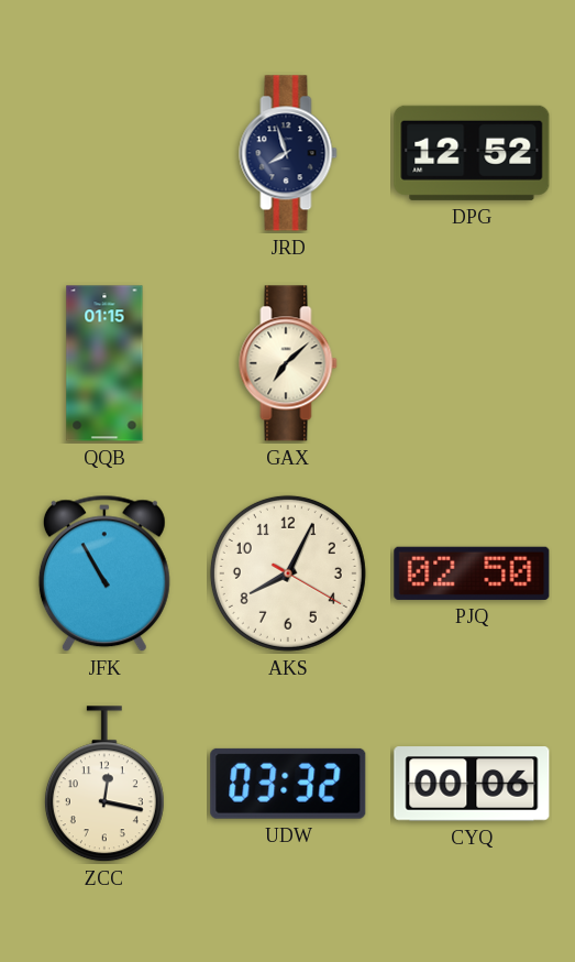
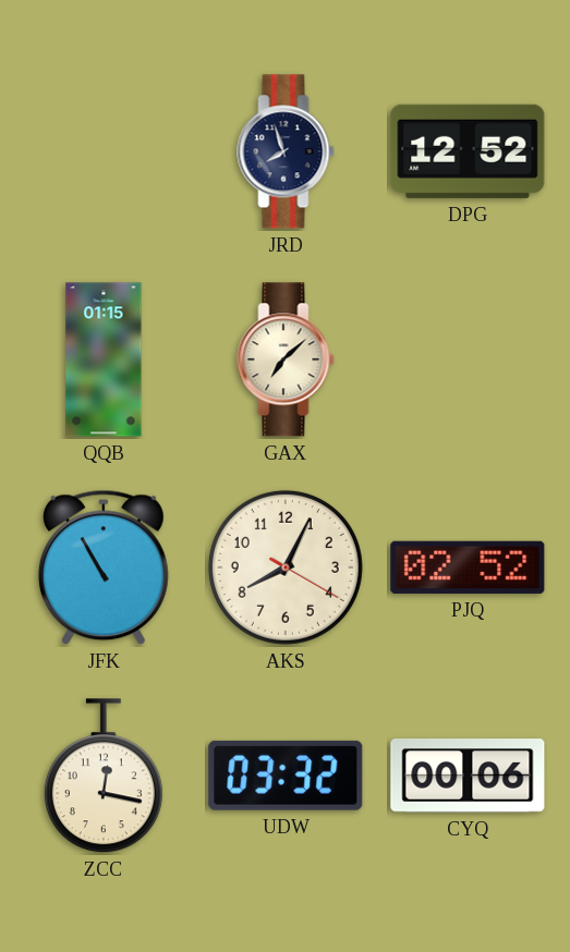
PJQ: 02:50 -> 02:52 (468, 567)
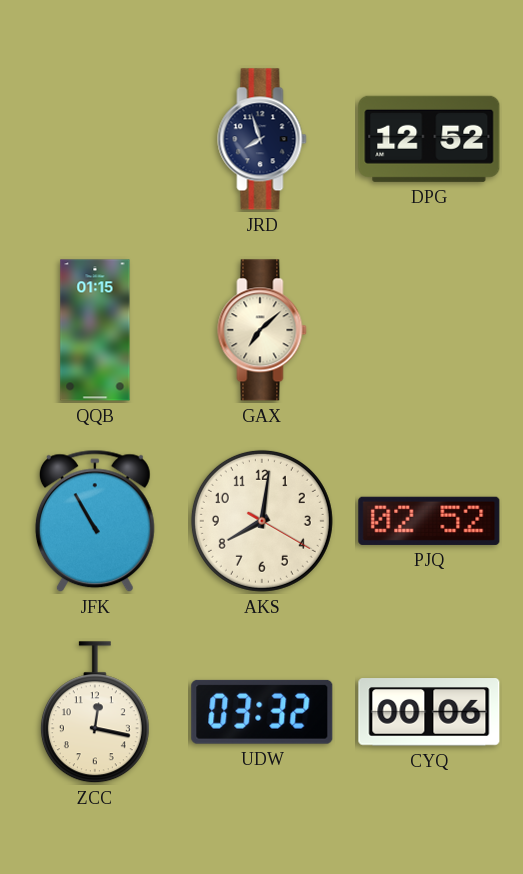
AKS: 8:04 -> 8:01 (262, 521)
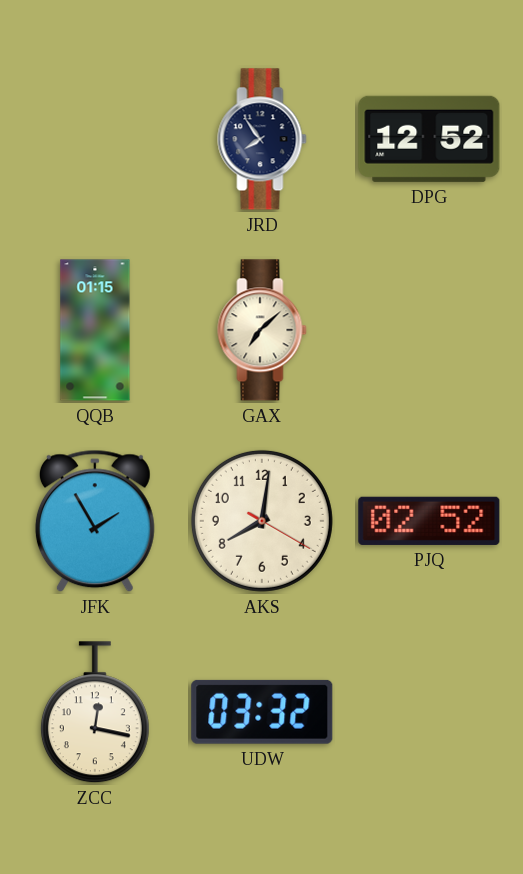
JRD: 7:57 -> 7:54 (262, 139)
JFK: 10:55 -> 1:55 (95, 521)
CYQ: 00:06 -> none (429, 712)
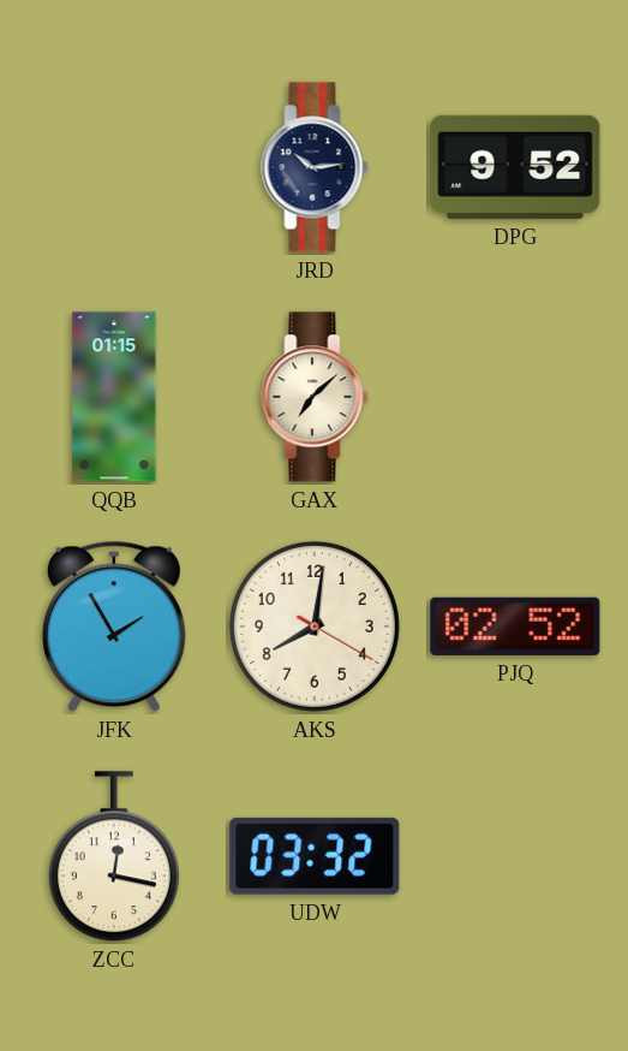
JRD: 7:54 -> 10:14 (315, 167)
DPG: 12:52 -> 9:52 (515, 167)
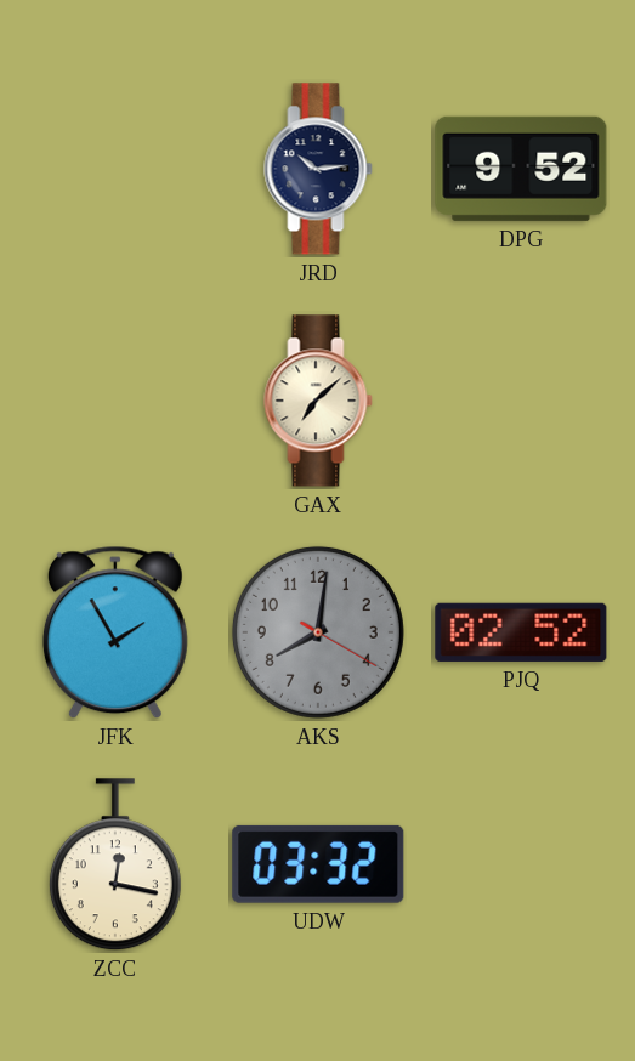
QQB: 01:15 -> none (114, 397)
AKS dial: cream -> grey (318, 632)
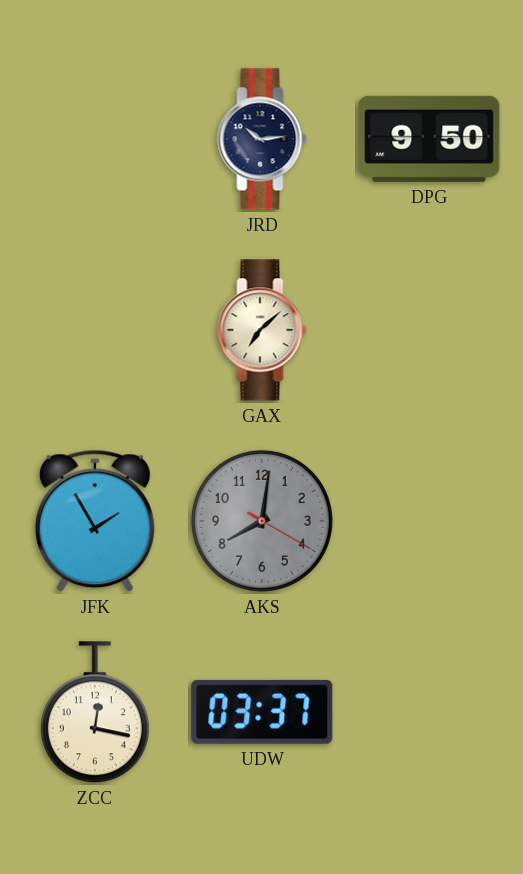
DPG: 9:52 -> 9:50 (429, 139)
PJQ: 02:52 -> none (521, 632)
UDW: 03:32 -> 03:37 (262, 712)
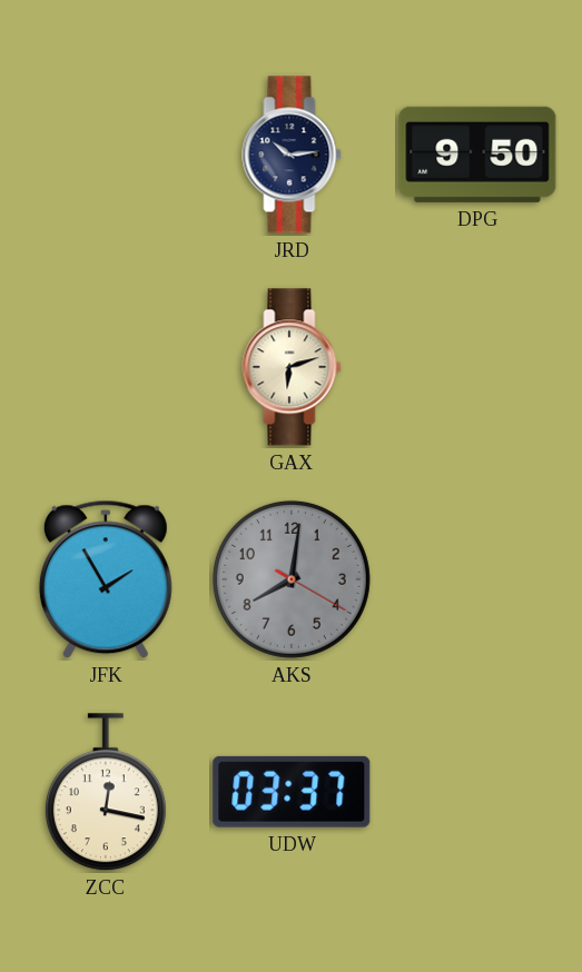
GAX: 7:08 -> 6:12 (292, 367)
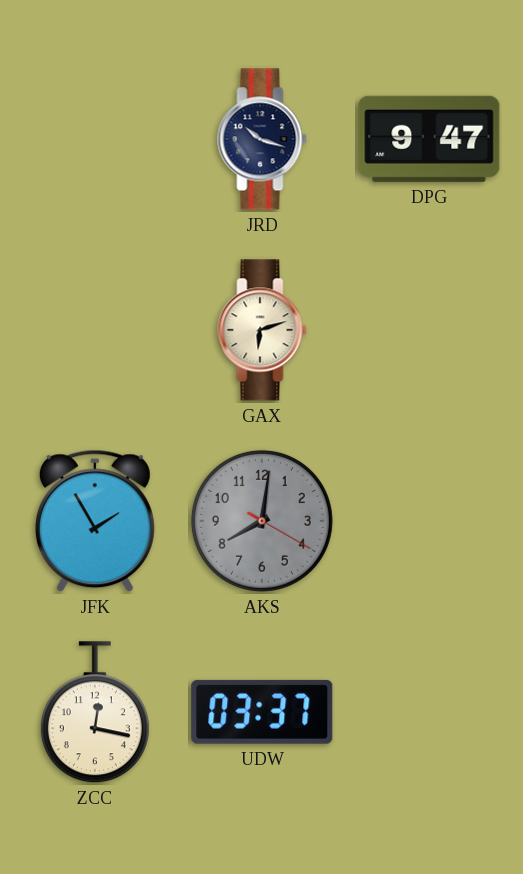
JRD: 10:14 -> 10:18 (262, 139)
DPG: 9:50 -> 9:47 (429, 139)
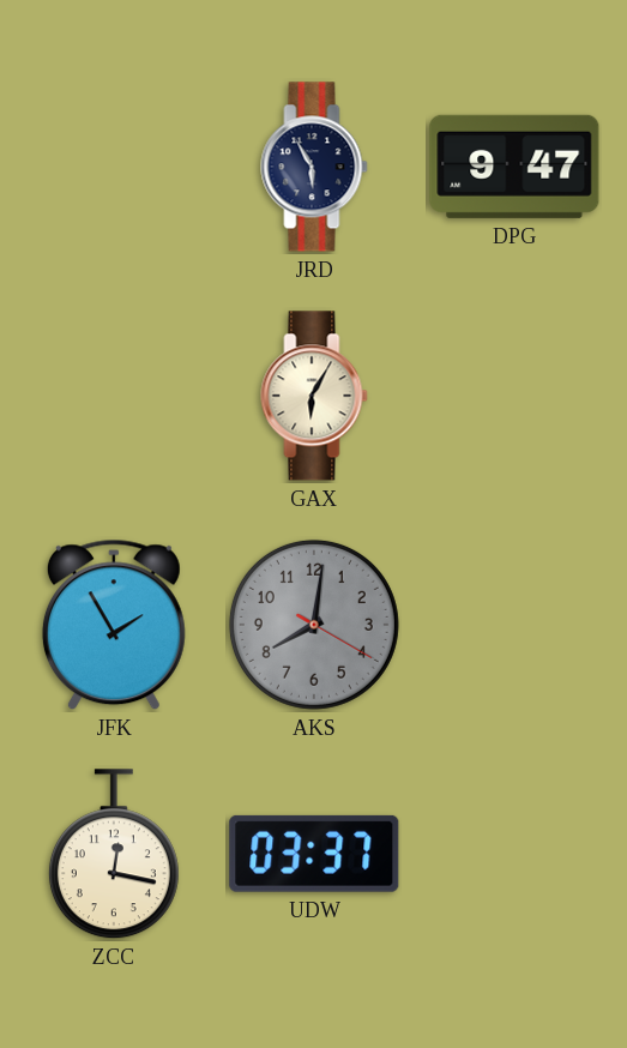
JRD: 10:18 -> 5:55 (314, 167)
GAX: 6:12 -> 6:05 (314, 396)
